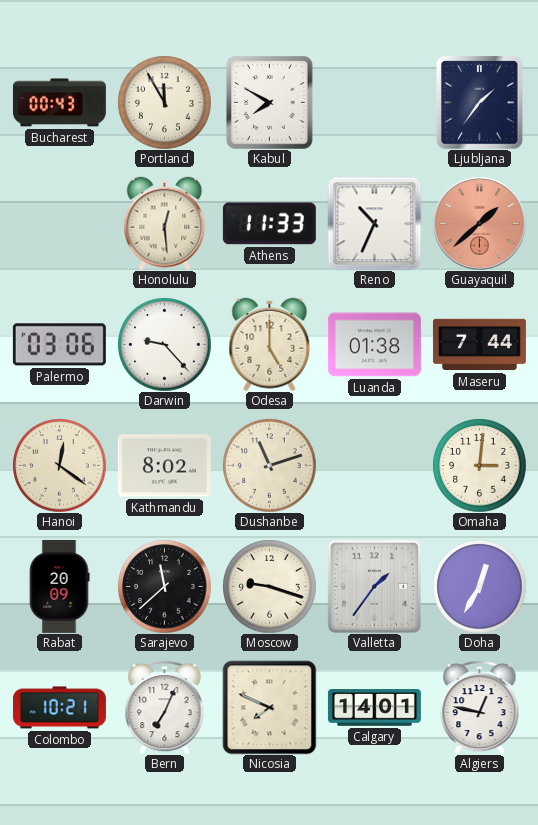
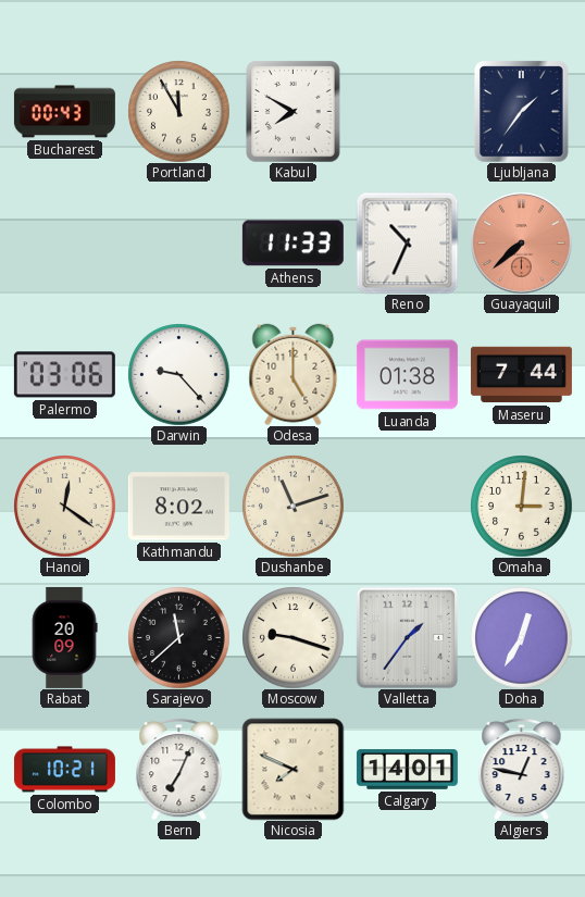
Honolulu: 12:29 -> none (165, 223)
Guayaquil: 1:38 -> 7:38 (522, 244)
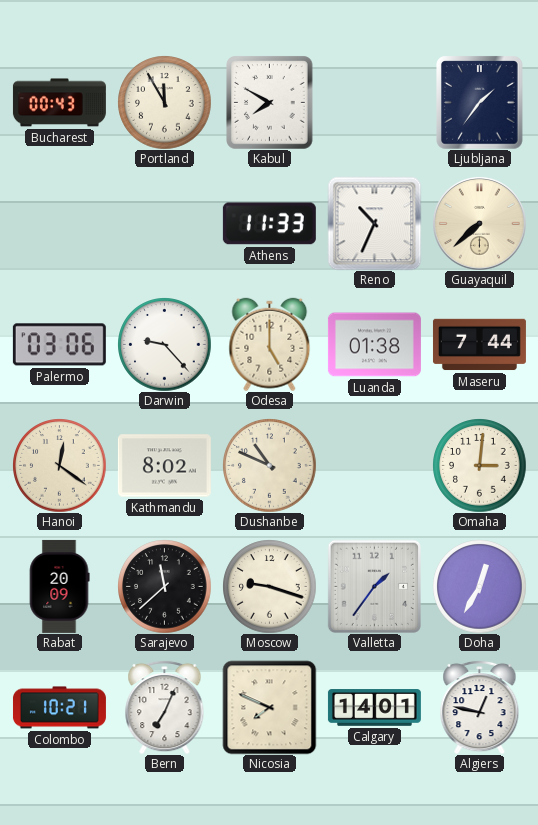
Guayaquil dial: salmon -> cream (480, 224)
Dushanbe: 11:12 -> 10:49 (269, 465)
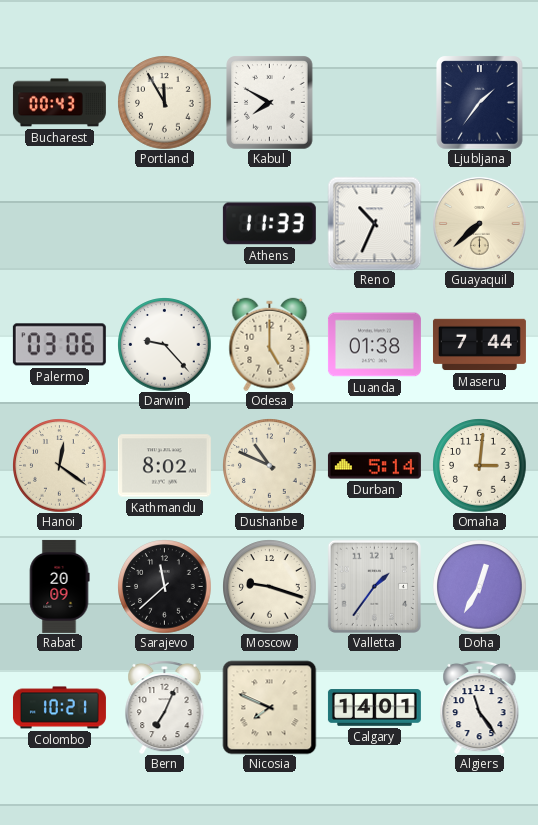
Durban: none -> 5:14 (374, 466)
Algiers: 12:47 -> 11:24 (480, 707)
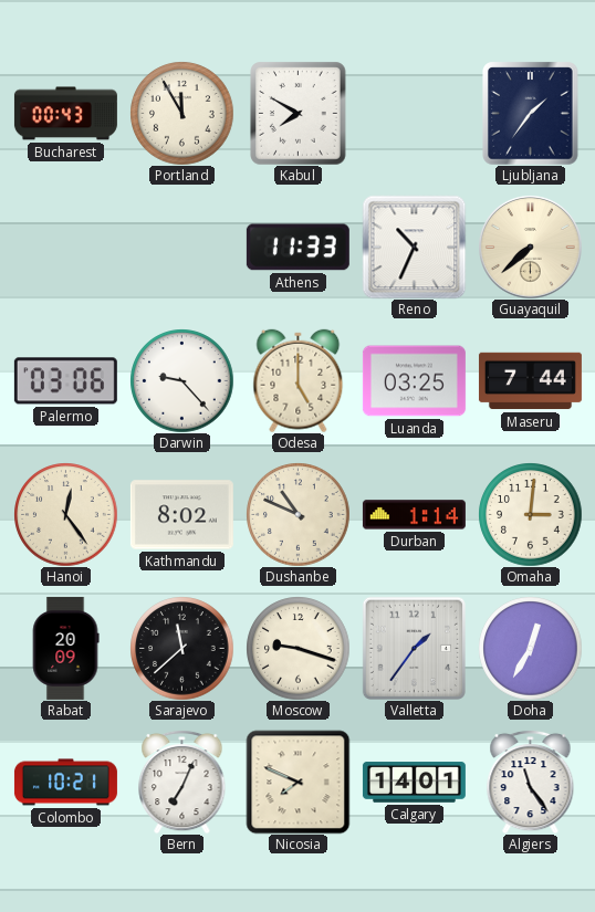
Luanda: 01:38 -> 03:25 (414, 381)
Hanoi: 12:21 -> 12:24 (65, 514)
Durban: 5:14 -> 1:14 (414, 515)
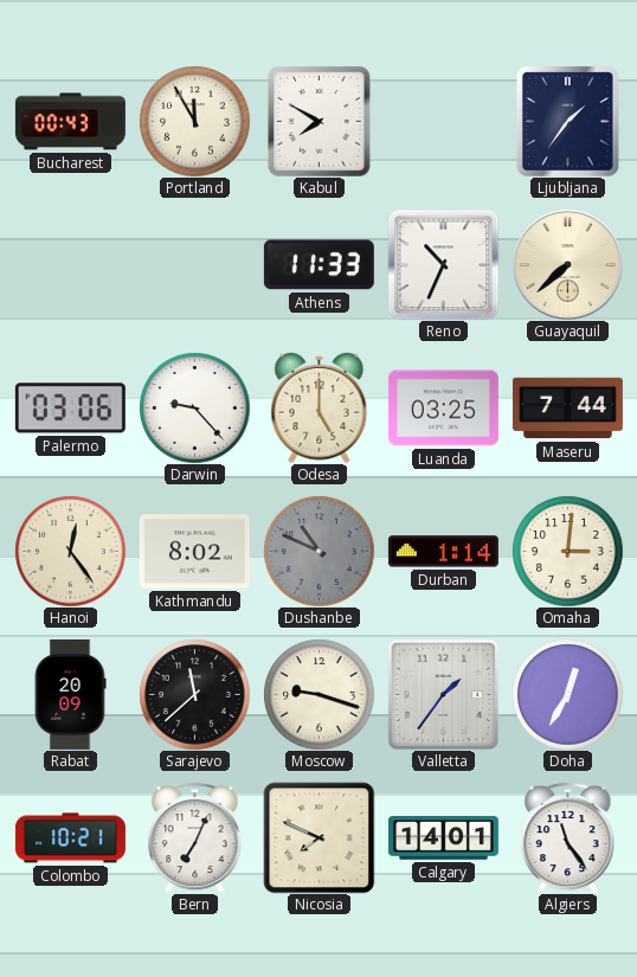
Dushanbe dial: cream -> grey (318, 551)
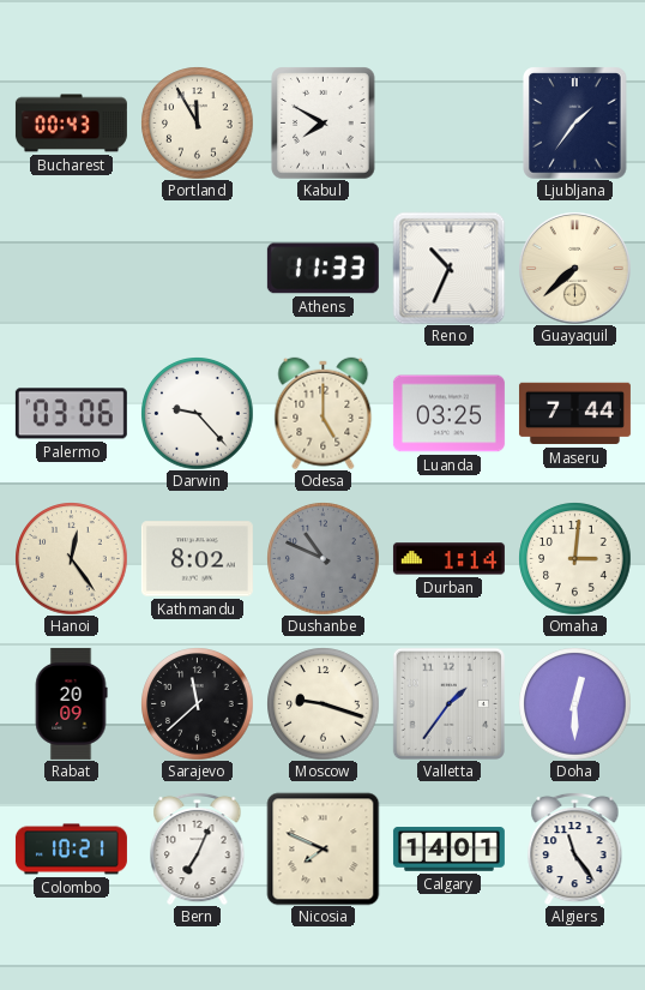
Doha: 12:35 -> 12:30 (574, 703)
